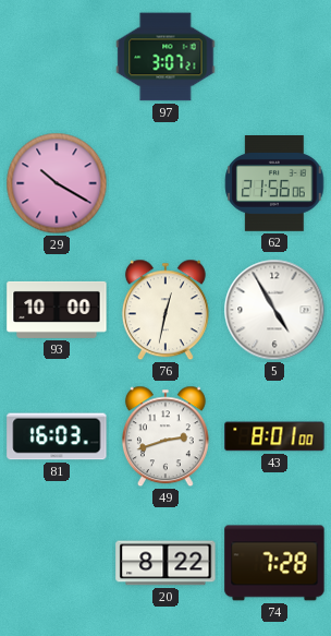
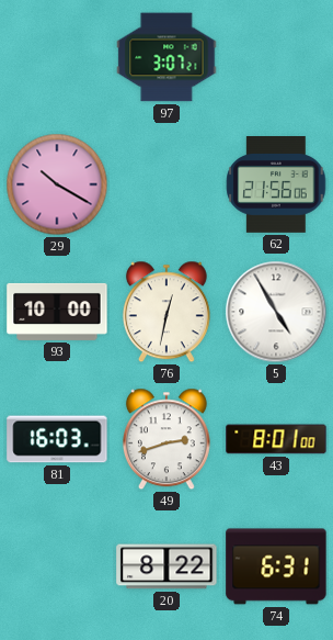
74: 7:28 -> 6:31 (276, 566)
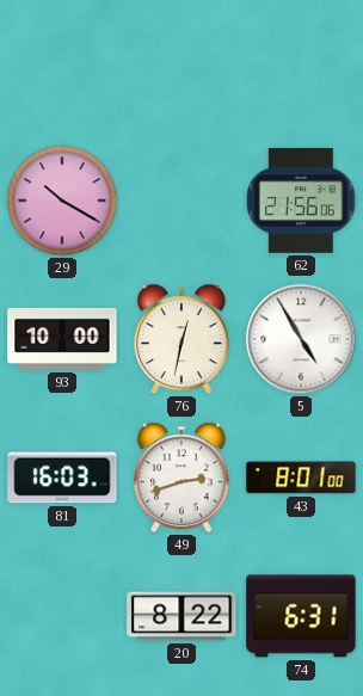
97: 3:07 -> none (166, 57)
